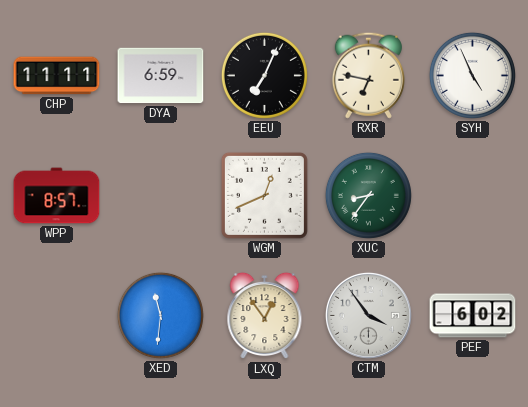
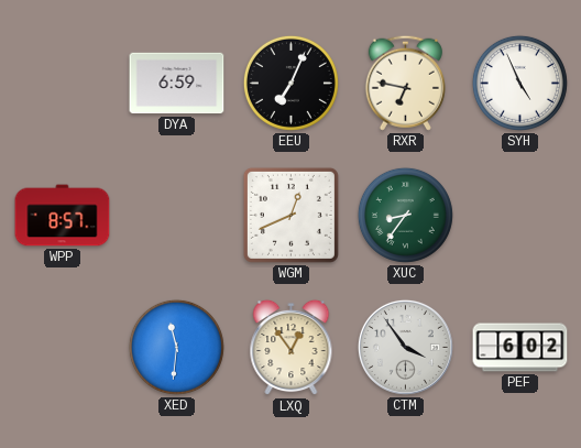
CHP: 11:11 -> none (57, 76)
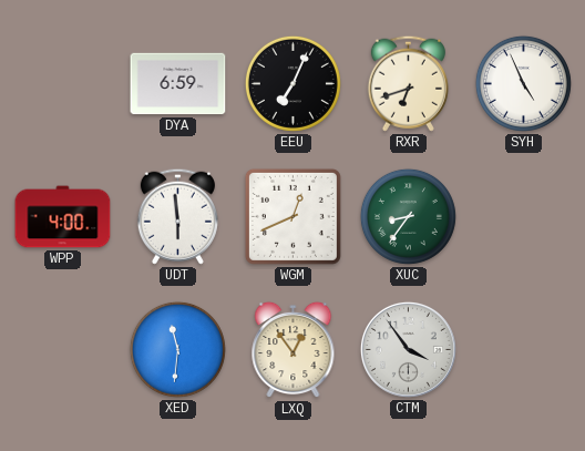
RXR: 6:47 -> 6:42 (408, 83)
WPP: 8:57 -> 4:00 (63, 217)
UDT: none -> 5:59 (177, 216)
PEF: 6:02 -> none (520, 348)
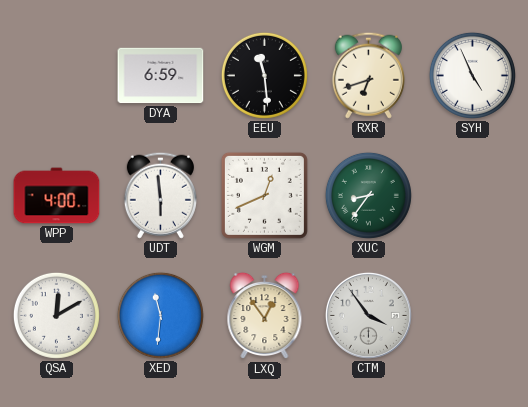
EEU: 7:04 -> 11:29 (264, 75)
QSA: none -> 12:10 (56, 315)
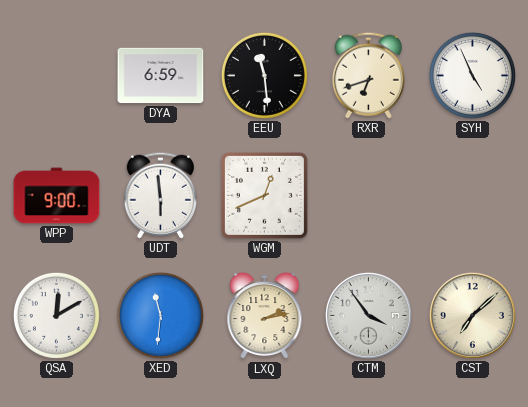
WPP: 4:00 -> 9:00 (57, 196)
XUC: 8:36 -> none (368, 195)
LXQ: 12:54 -> 2:13 (265, 316)
CST: none -> 7:08 (472, 315)
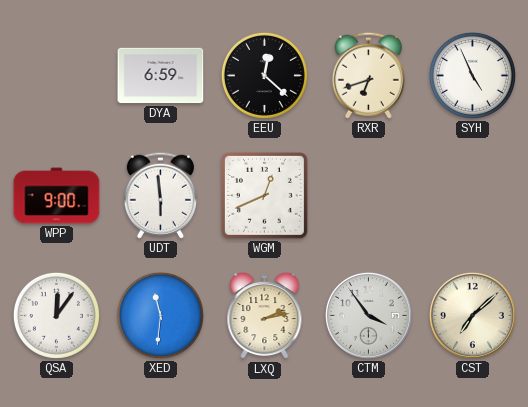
EEU: 11:29 -> 12:22 (264, 75)
QSA: 12:10 -> 12:06 (56, 315)
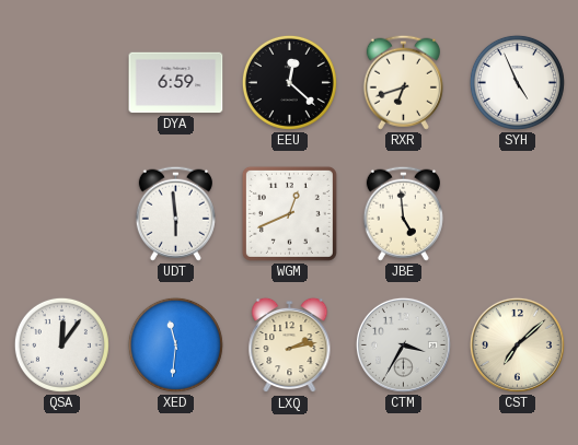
WPP: 9:00 -> none (57, 196)
JBE: none -> 4:59 (403, 213)
CTM: 3:54 -> 3:35 (403, 344)
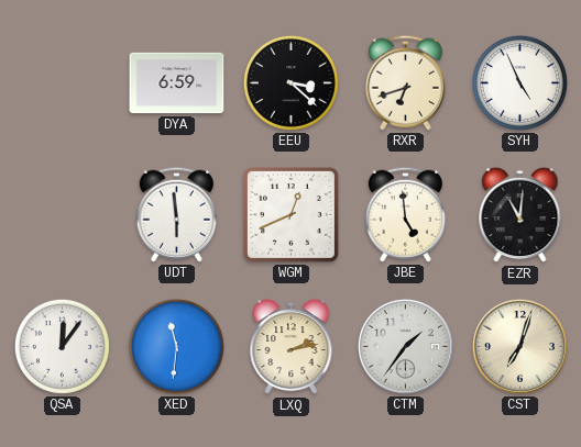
EEU: 12:22 -> 3:22 (290, 82)
EZR: none -> 11:01 (520, 215)
CTM: 3:35 -> 1:36 (405, 346)
CST: 7:08 -> 7:03 (519, 346)
